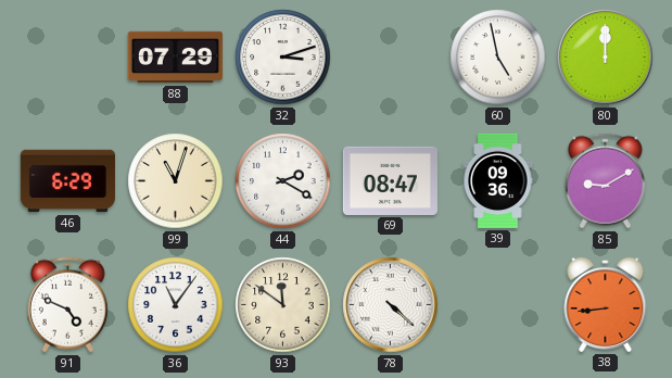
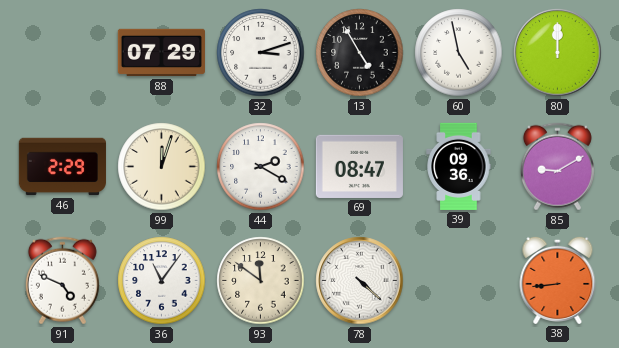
13: none -> 4:55 (360, 53)
46: 6:29 -> 2:29 (62, 167)
99: 11:03 -> 12:03 (162, 167)
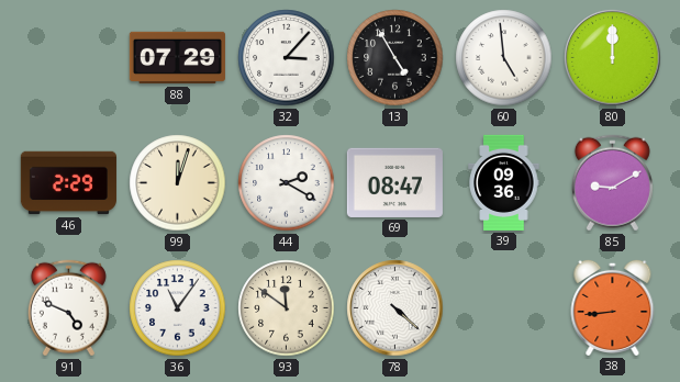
32: 3:12 -> 3:07 (287, 58)
60: 4:58 -> 4:59 (504, 58)
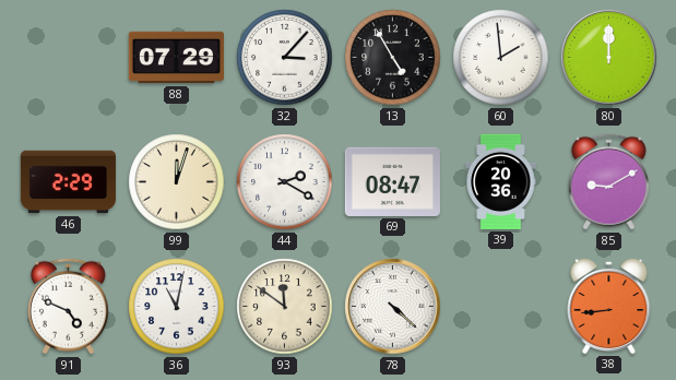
60: 4:59 -> 1:59 (501, 58)
39: 09:36 -> 20:36 (501, 181)
36: 11:06 -> 11:02 (177, 307)
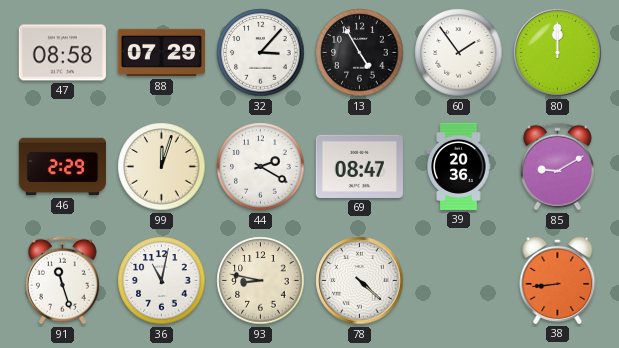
47: none -> 08:58 (62, 53)
60: 1:59 -> 1:54 (459, 53)
91: 4:49 -> 11:27 (62, 281)
93: 11:51 -> 8:47 (261, 281)
